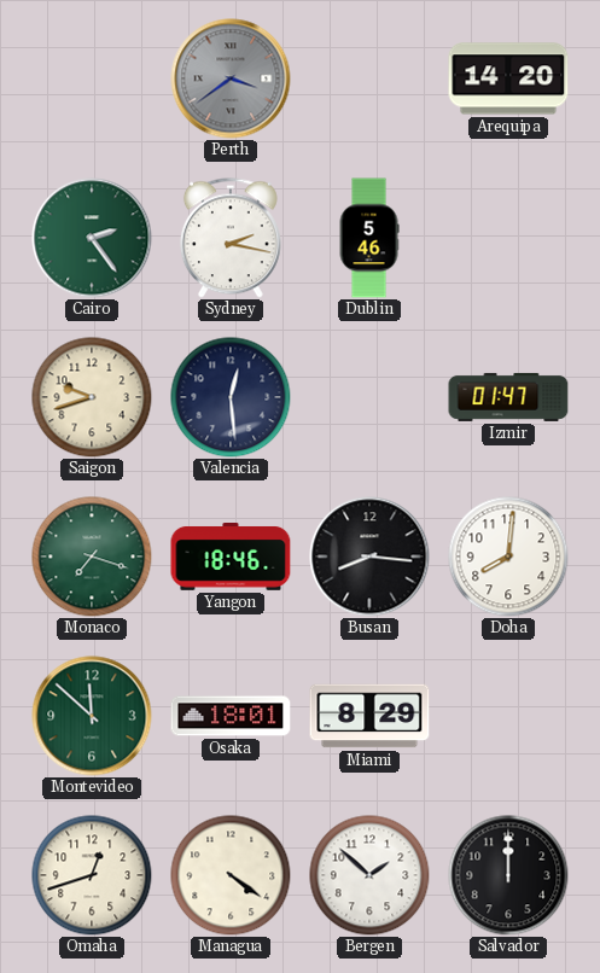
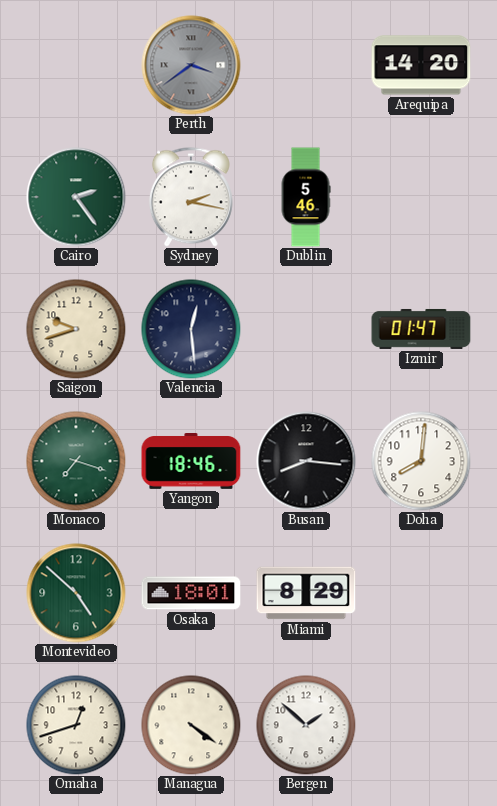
Montevideo: 11:52 -> 4:52 (76, 593)
Salvador: 12:00 -> none (508, 875)
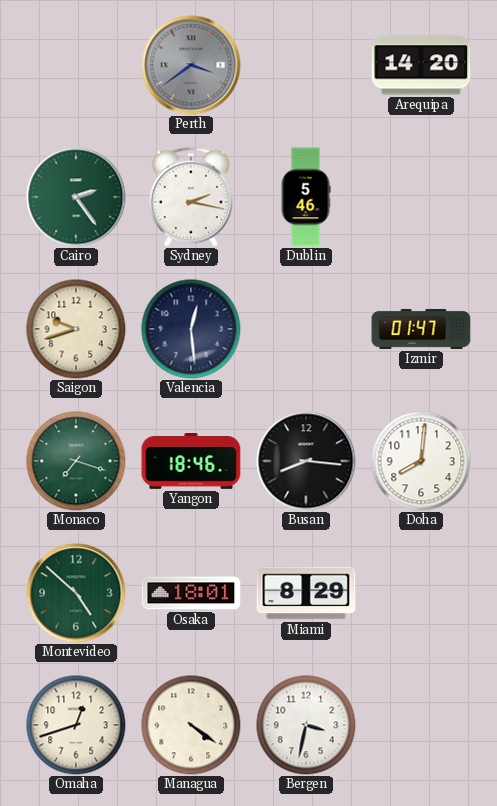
Bergen: 1:52 -> 3:32 (306, 725)
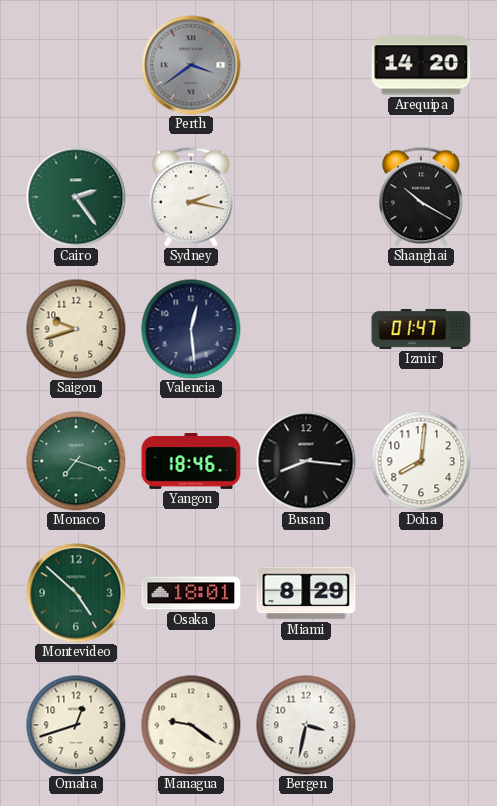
Dublin: 5:46 -> none (306, 197)
Shanghai: none -> 10:20 (421, 197)
Managua: 4:21 -> 9:21 (191, 725)
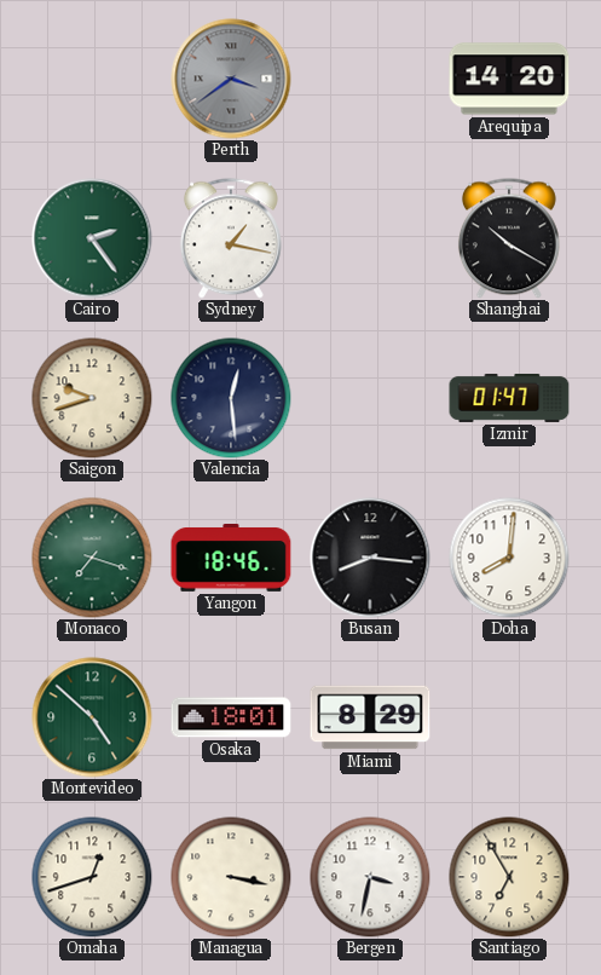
Sydney: 2:17 -> 1:17 (231, 238)
Managua: 9:21 -> 3:17 (231, 877)
Santiago: none -> 6:55 (509, 877)
